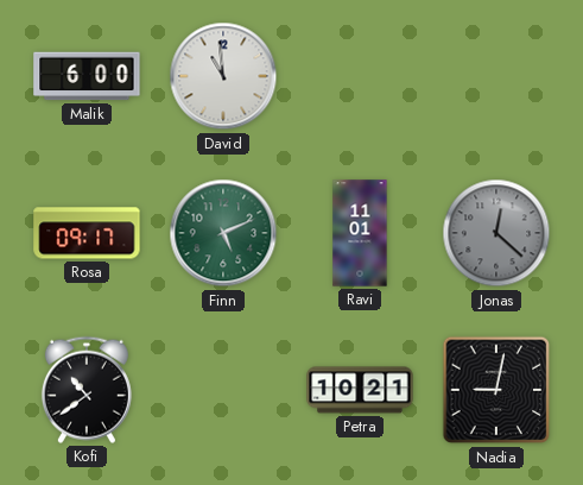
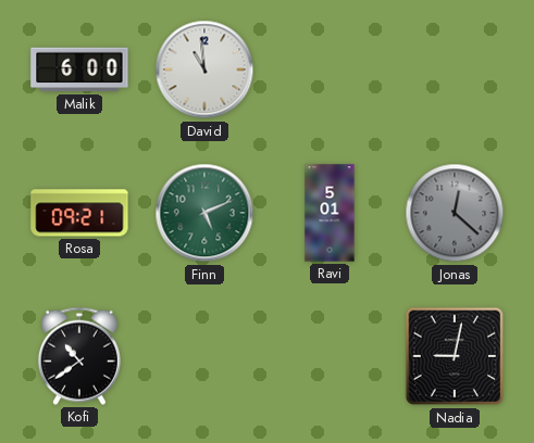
Rosa: 09:17 -> 09:21 (79, 213)
Ravi: 11:01 -> 5:01 (330, 213)
Petra: 10:21 -> none (360, 390)
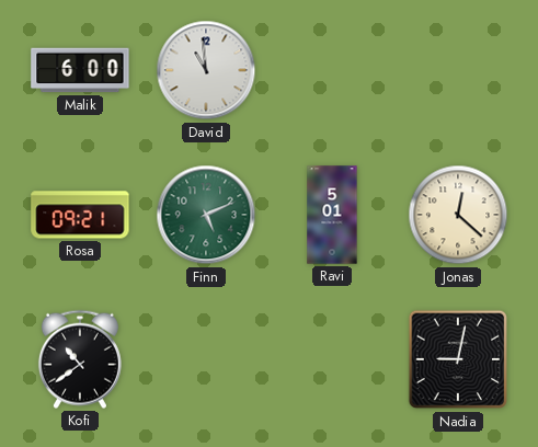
Jonas dial: grey -> cream (458, 215)
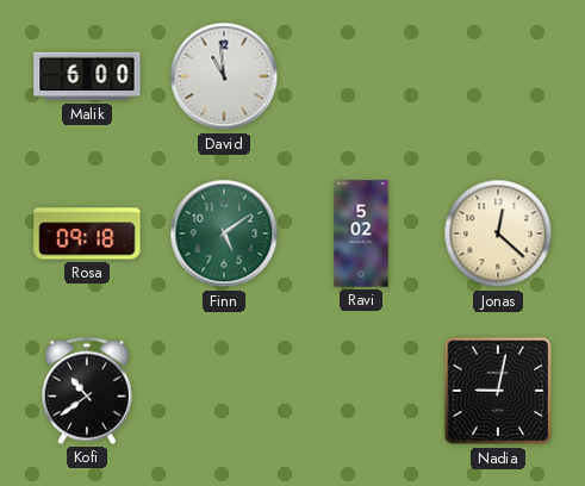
Rosa: 09:21 -> 09:18 (87, 233)
Finn: 5:11 -> 5:09 (224, 233)
Ravi: 5:01 -> 5:02 (361, 233)
